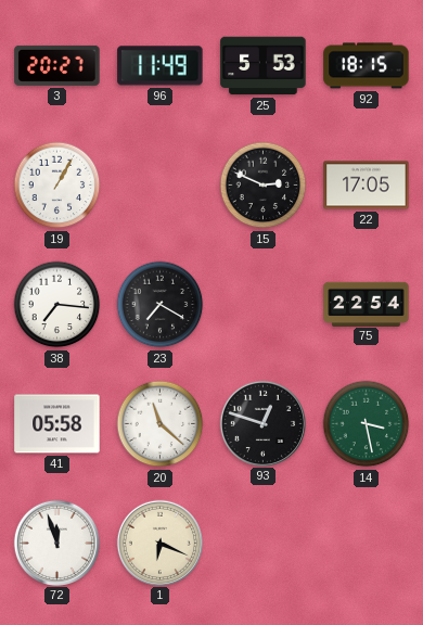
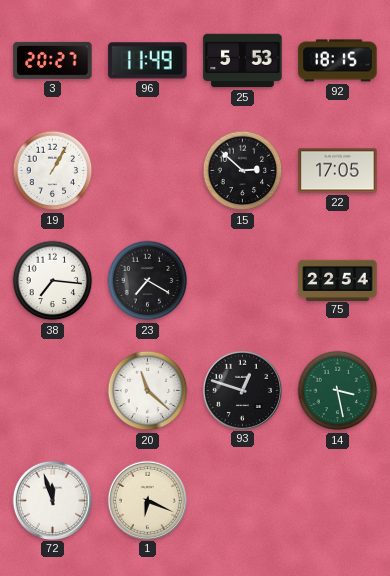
15: 2:49 -> 2:52 (243, 171)
41: 05:58 -> none (57, 424)
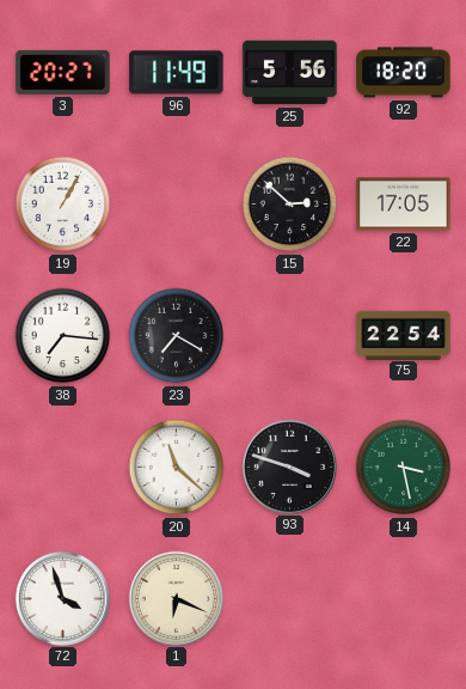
25: 5:53 -> 5:56 (290, 73)
92: 18:15 -> 18:20 (404, 73)
93: 12:48 -> 3:48 (289, 467)
72: 11:57 -> 3:57 (62, 598)
